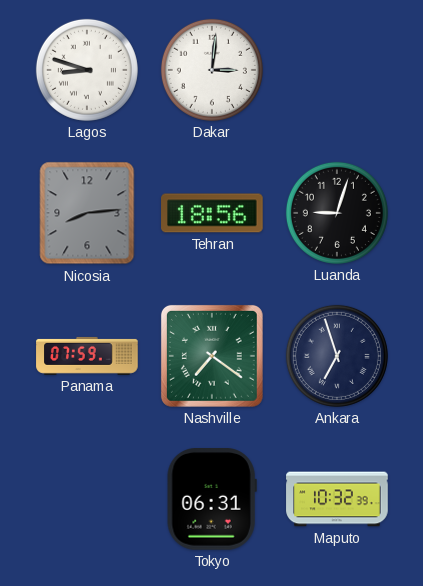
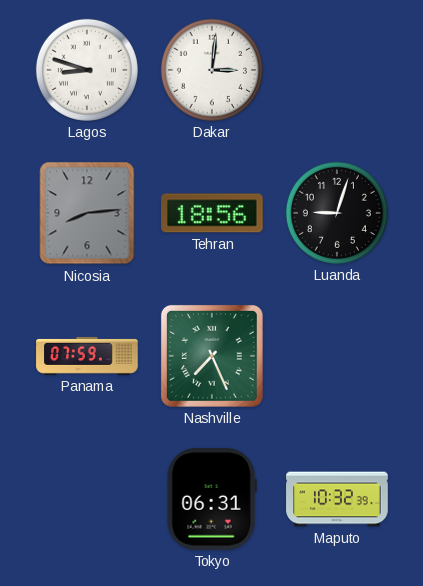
Nashville: 7:21 -> 7:26 (212, 356)
Ankara: 6:57 -> none (337, 356)
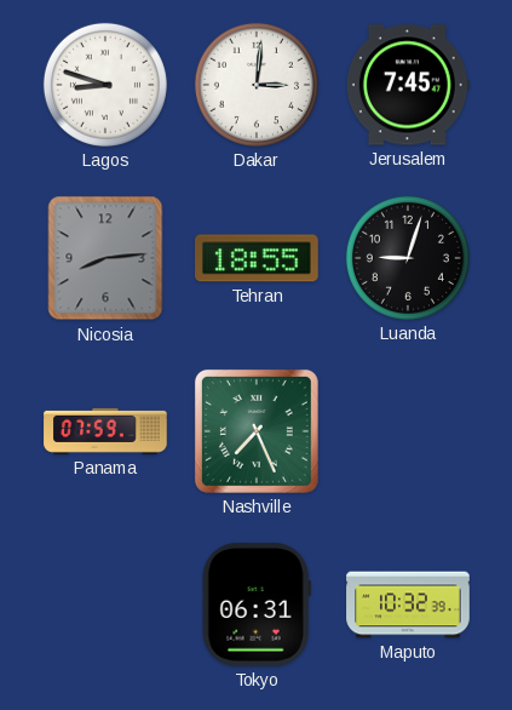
Jerusalem: none -> 7:45 (408, 85)
Tehran: 18:56 -> 18:55 (257, 258)
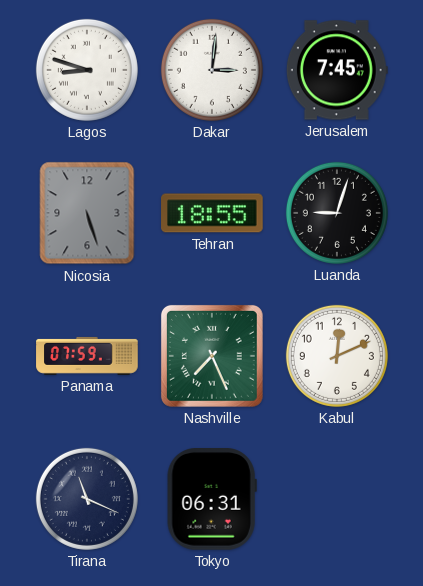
Nicosia: 8:14 -> 5:27 (87, 213)
Kabul: none -> 12:11 (337, 356)
Tirana: none -> 11:19 (87, 499)
Maputo: 10:32 -> none (408, 605)
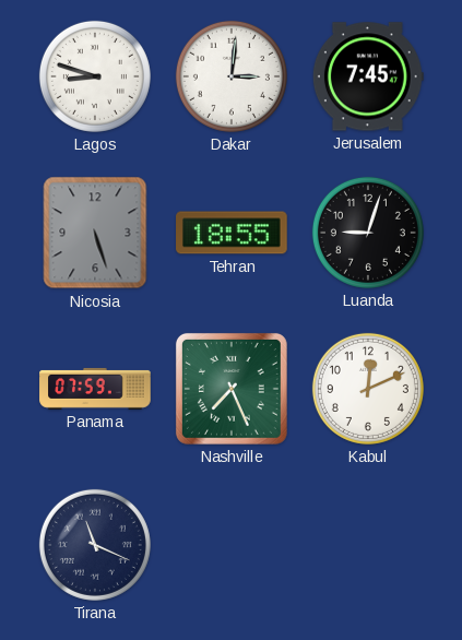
Tokyo: 06:31 -> none (212, 500)
